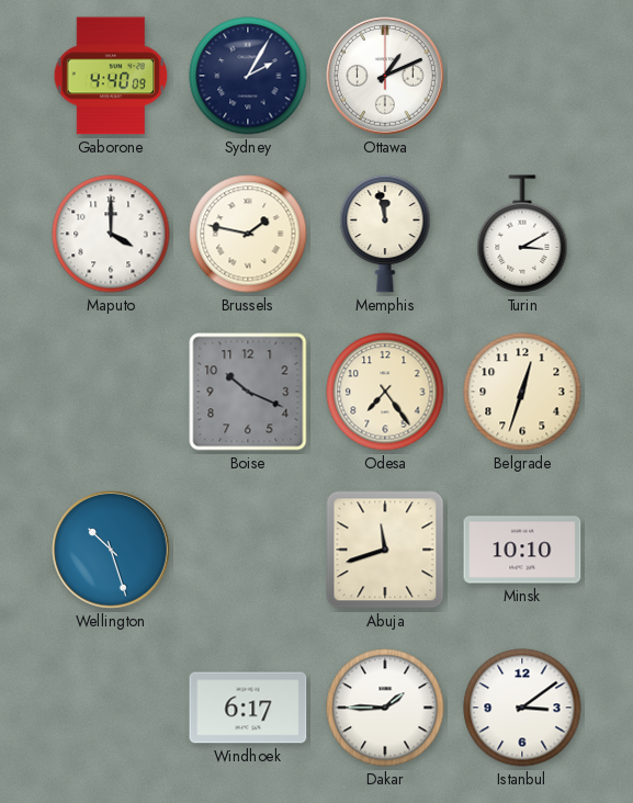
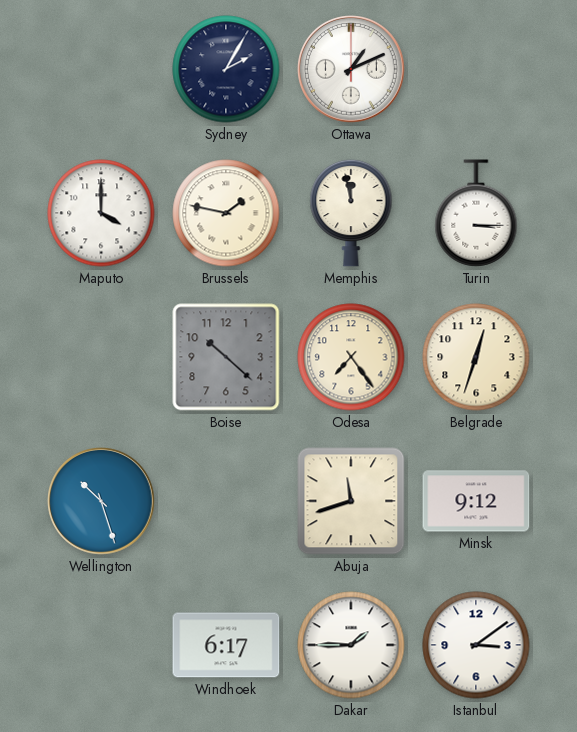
Gaborone: 4:40 -> none (111, 76)
Turin: 3:10 -> 3:15 (476, 213)
Boise: 10:19 -> 10:22 (226, 357)
Minsk: 10:10 -> 9:12 (476, 501)
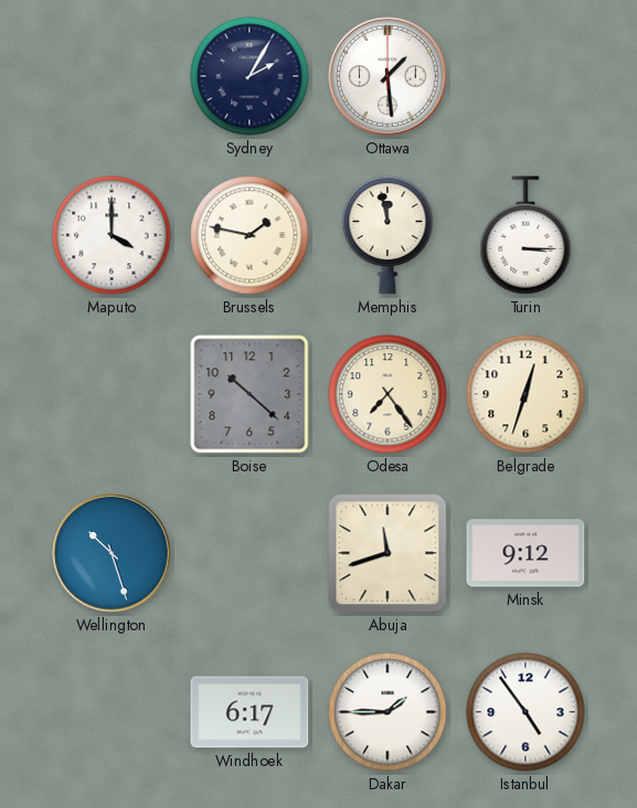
Ottawa: 1:11 -> 1:29 (389, 77)
Istanbul: 3:09 -> 4:54 (525, 712)
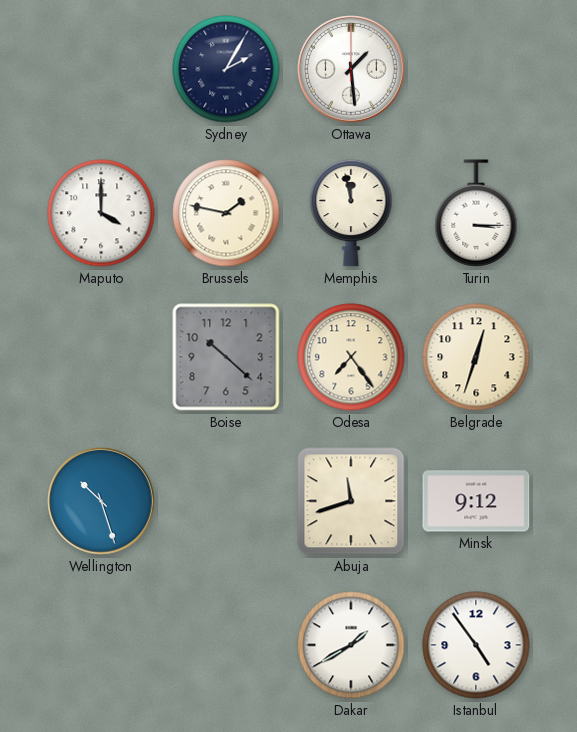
Windhoek: 6:17 -> none (250, 712)
Dakar: 1:45 -> 1:40 (351, 645)
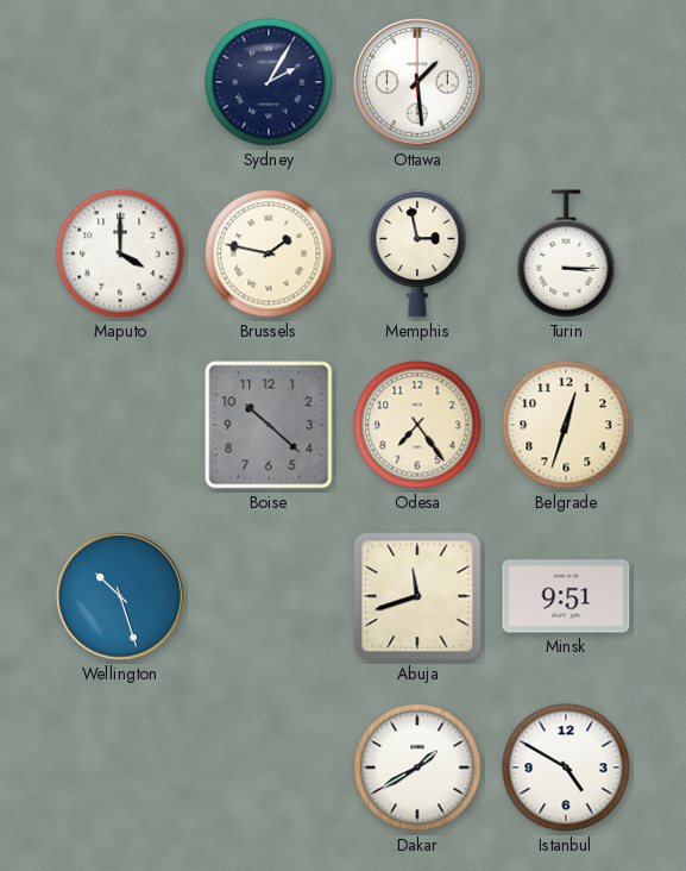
Memphis: 11:58 -> 2:58 (417, 253)
Minsk: 9:12 -> 9:51 (566, 596)
Istanbul: 4:54 -> 4:50 (566, 767)
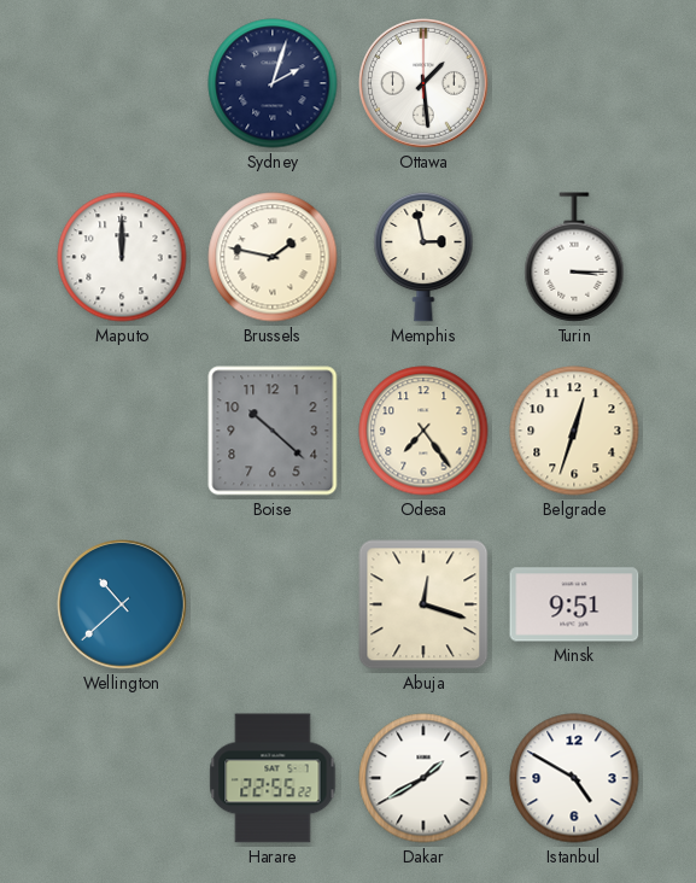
Sydney: 2:05 -> 2:03 (273, 83)
Maputo: 4:00 -> 12:00 (122, 257)
Wellington: 10:27 -> 10:38 (123, 606)
Abuja: 11:42 -> 12:18 (423, 604)
Harare: none -> 22:55 (273, 778)
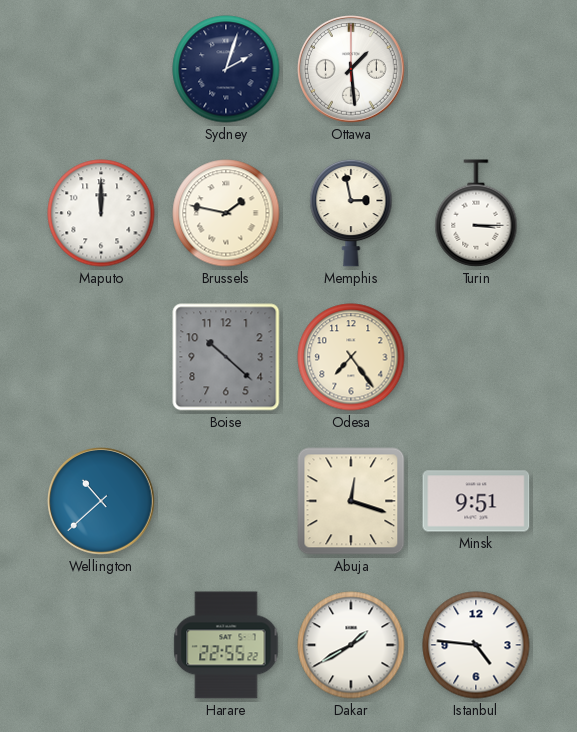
Belgrade: 12:33 -> none (574, 431)
Istanbul: 4:50 -> 4:46 (476, 645)
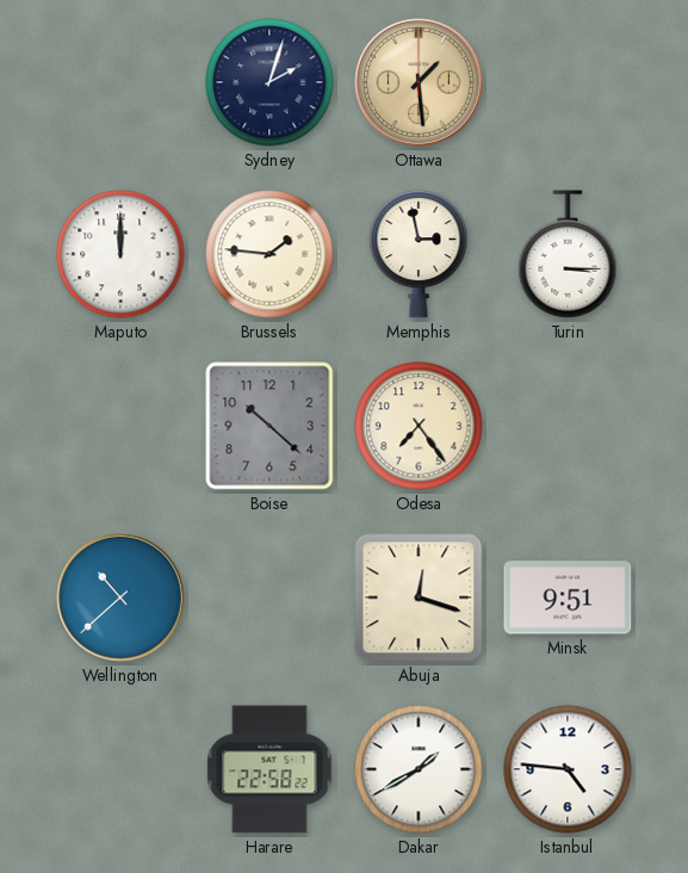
Ottawa dial: white -> champagne (420, 83)
Brussels: 1:47 -> 1:46 (269, 254)
Harare: 22:55 -> 22:58 (269, 769)
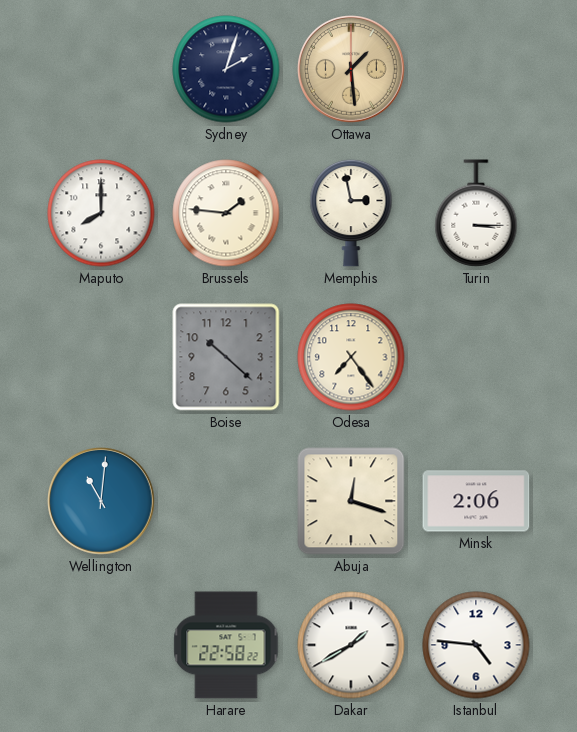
Maputo: 12:00 -> 8:00 (101, 213)
Wellington: 10:38 -> 11:01 (102, 502)
Minsk: 9:51 -> 2:06 (476, 501)
